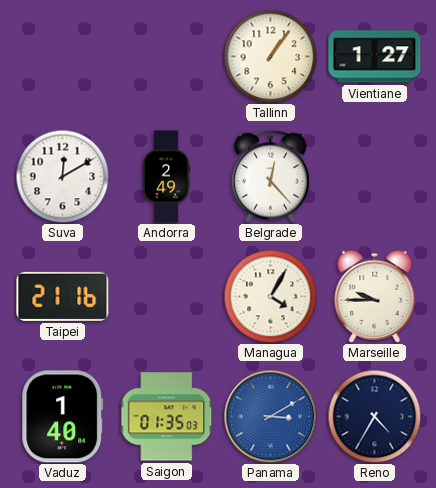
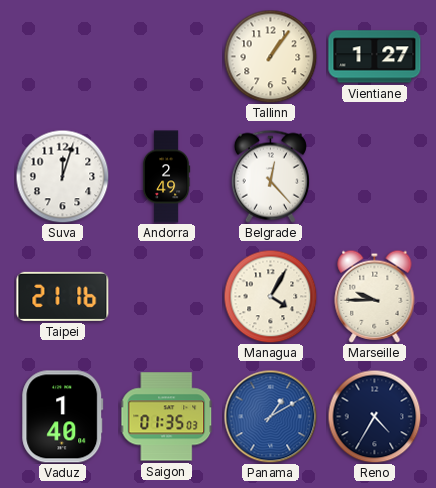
Suva: 12:10 -> 12:03 (62, 176)
Panama: 3:10 -> 1:10 (270, 416)
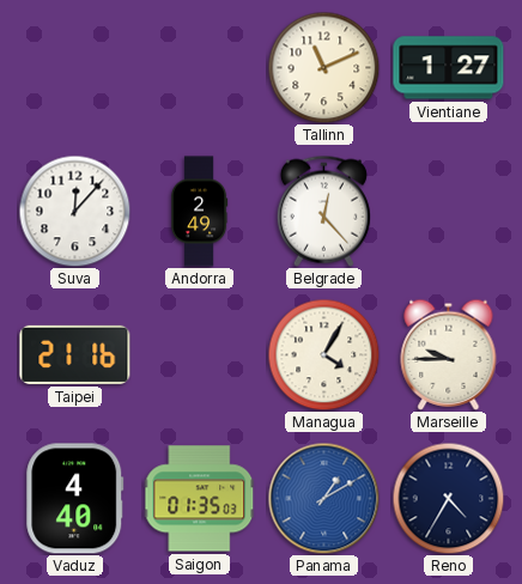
Tallinn: 1:06 -> 11:11 (323, 67)
Suva: 12:03 -> 12:07 (74, 211)
Vaduz: 1:40 -> 4:40 (75, 499)
